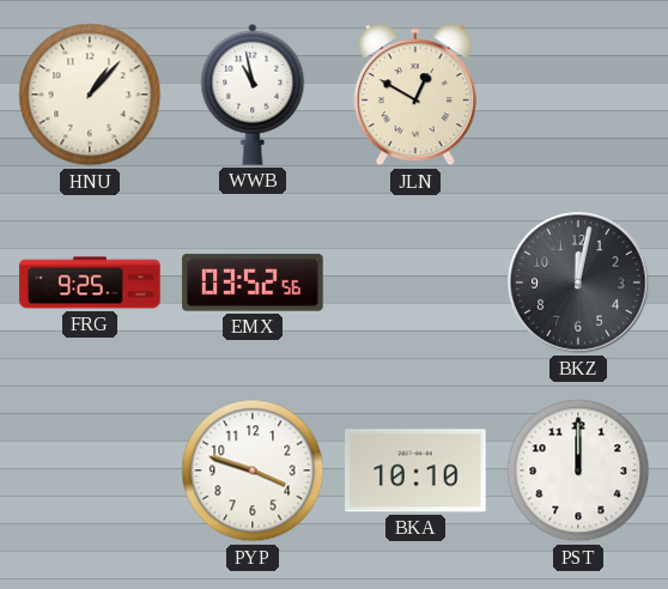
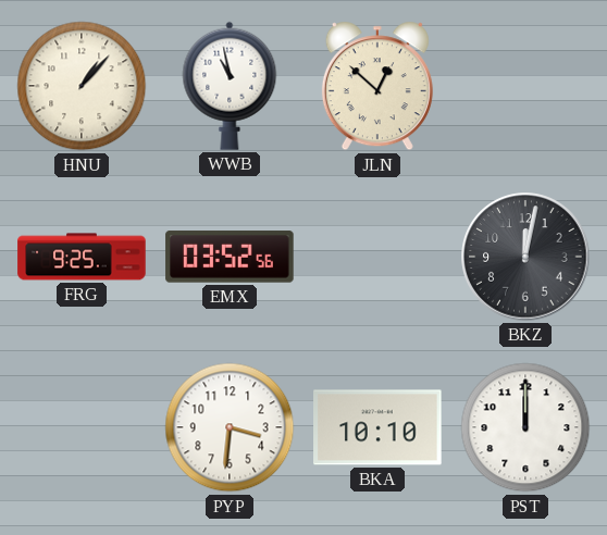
JLN: 12:50 -> 12:52 (377, 86)
PYP: 3:48 -> 3:31 (230, 427)
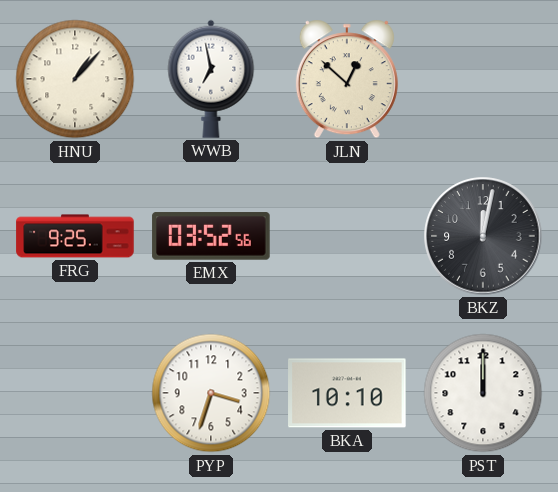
WWB: 10:58 -> 6:58 (211, 79)
PYP: 3:31 -> 3:33 (211, 393)
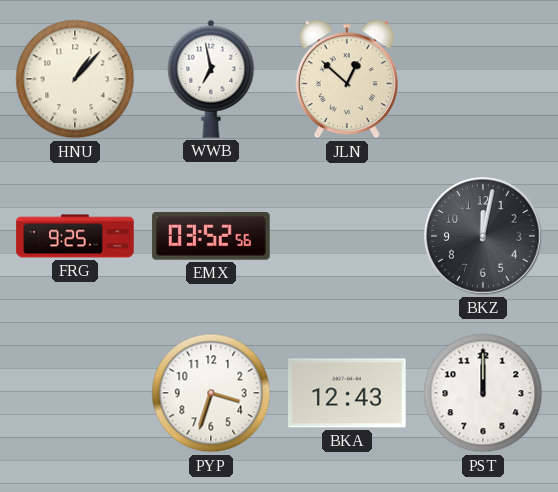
BKA: 10:10 -> 12:43 (347, 393)
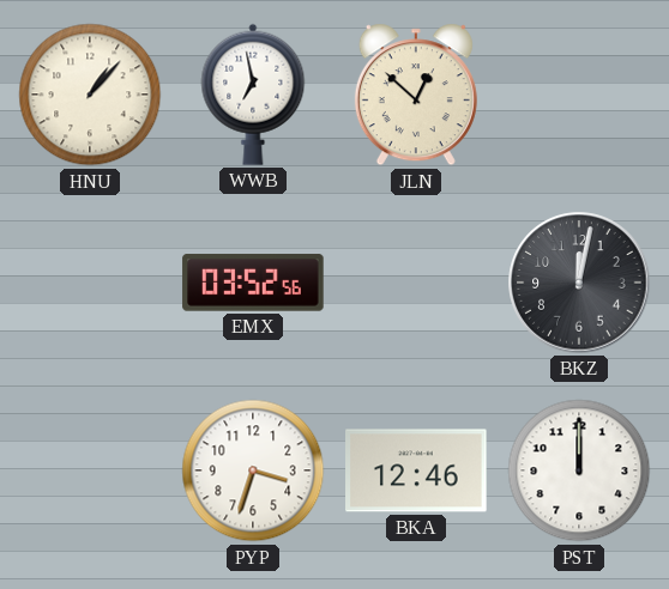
FRG: 9:25 -> none (75, 236)
BKA: 12:43 -> 12:46 (416, 470)
